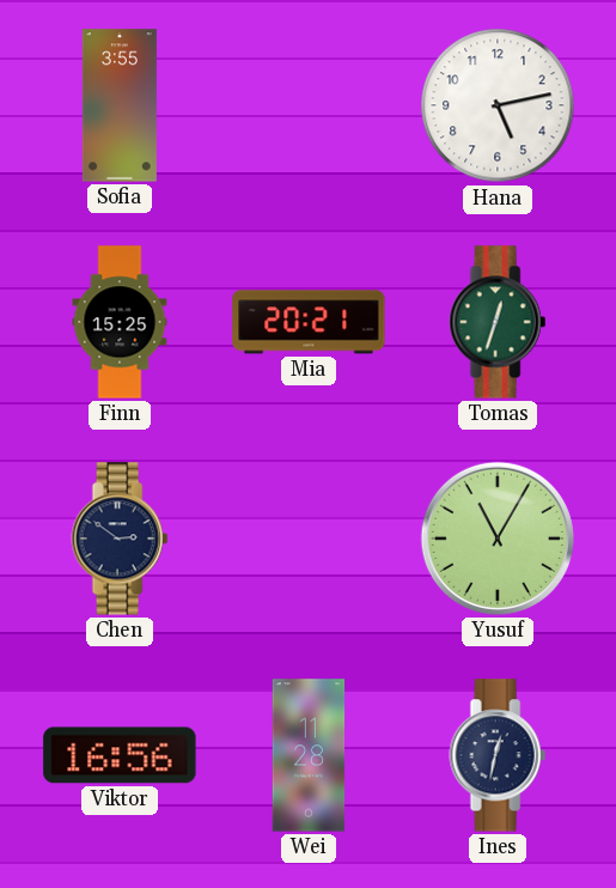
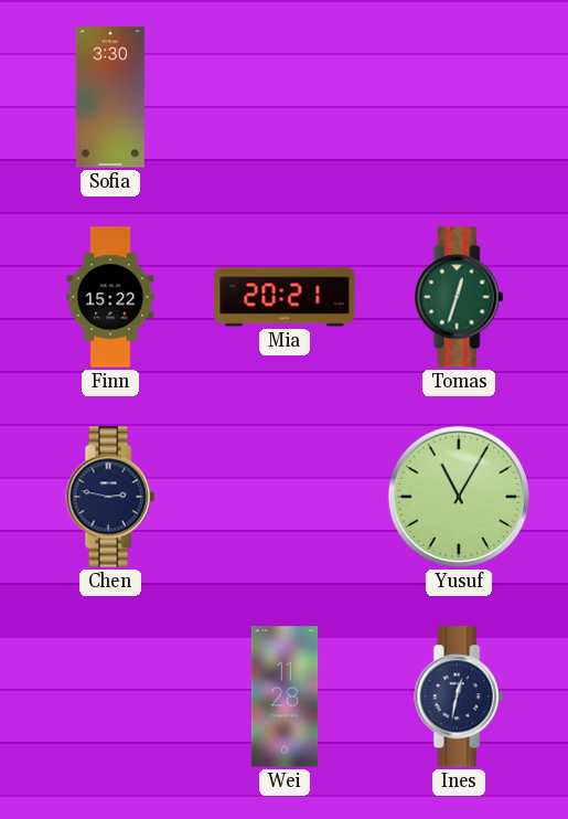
Sofia: 3:55 -> 3:30 (110, 97)
Hana: 5:13 -> none (498, 105)
Finn: 15:25 -> 15:22 (110, 297)
Chen: 2:51 -> 2:47 (110, 497)
Viktor: 16:56 -> none (120, 755)
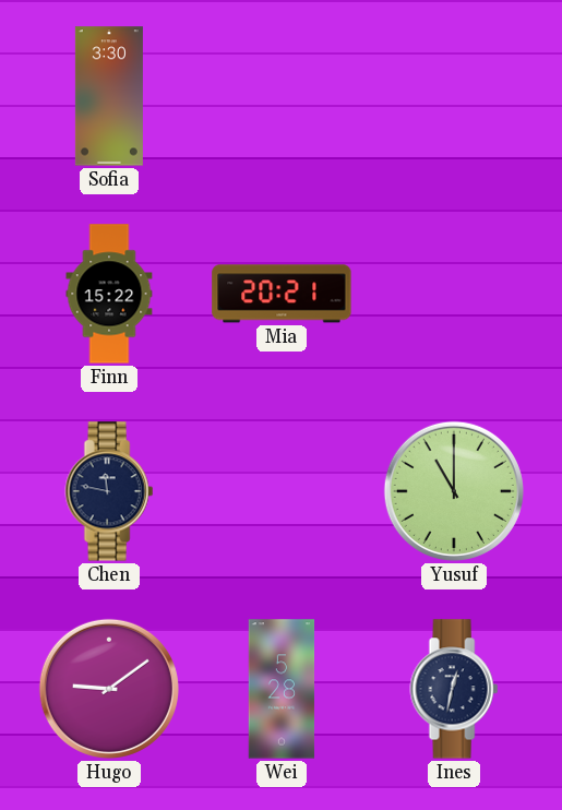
Tomas: 12:33 -> none (459, 297)
Chen: 2:47 -> 11:47 (109, 491)
Yusuf: 11:05 -> 11:00 (454, 491)
Hugo: none -> 9:09 (109, 689)
Wei: 11:28 -> 5:28 (282, 689)
